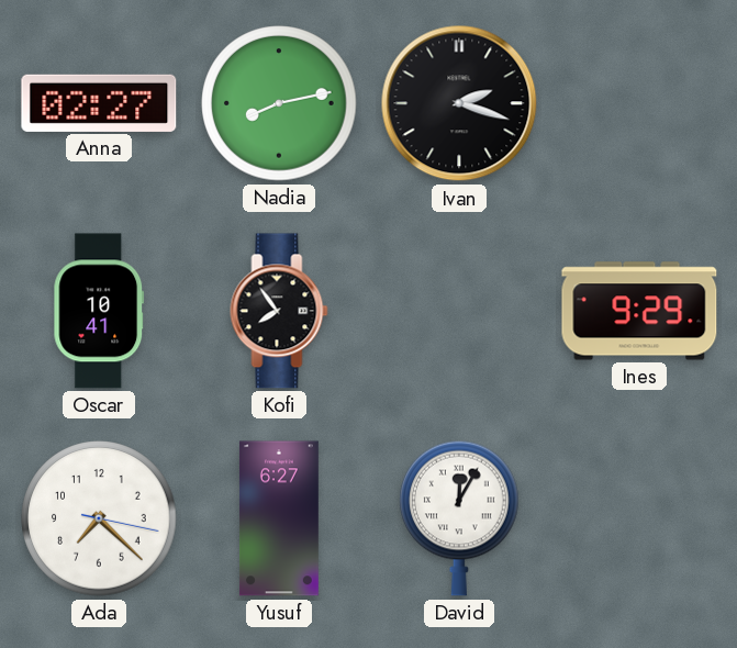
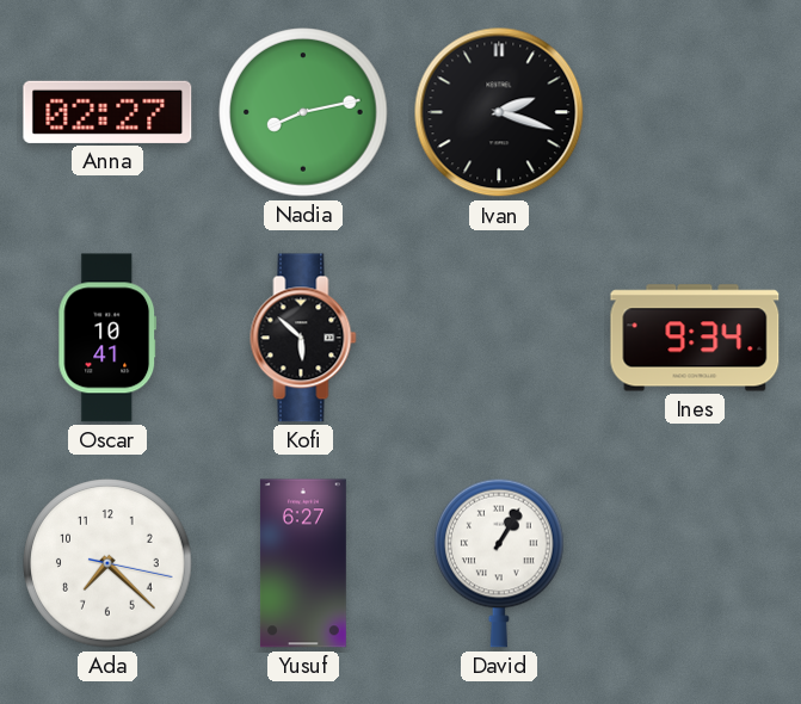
Kofi: 7:54 -> 5:52 (303, 338)
Ines: 9:29 -> 9:34 (695, 338)
David: 12:05 -> 1:05 (500, 563)
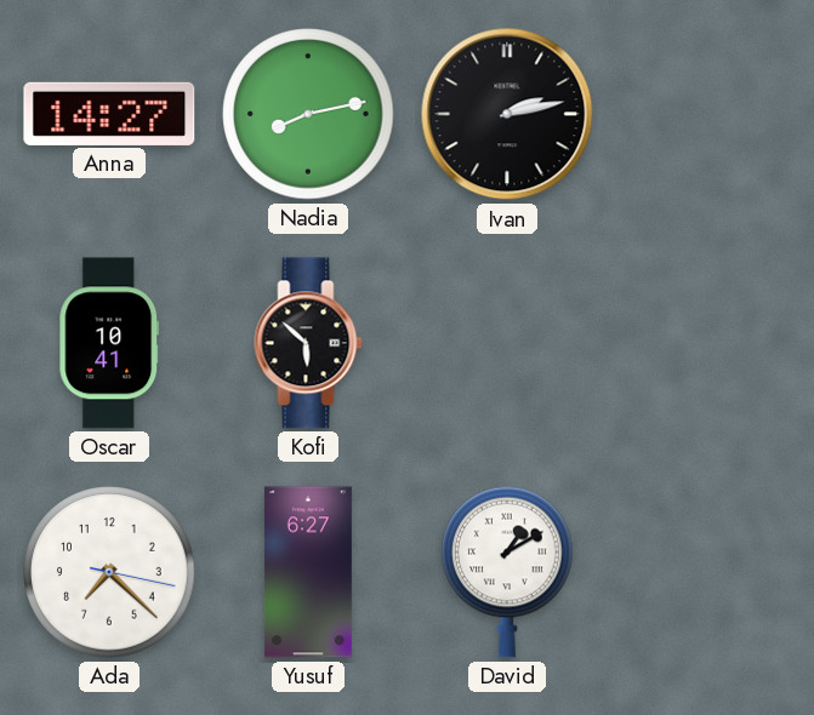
Anna: 02:27 -> 14:27 (109, 114)
Ivan: 2:18 -> 2:13 (507, 114)
Ines: 9:34 -> none (695, 338)
David: 1:05 -> 1:10 (508, 572)
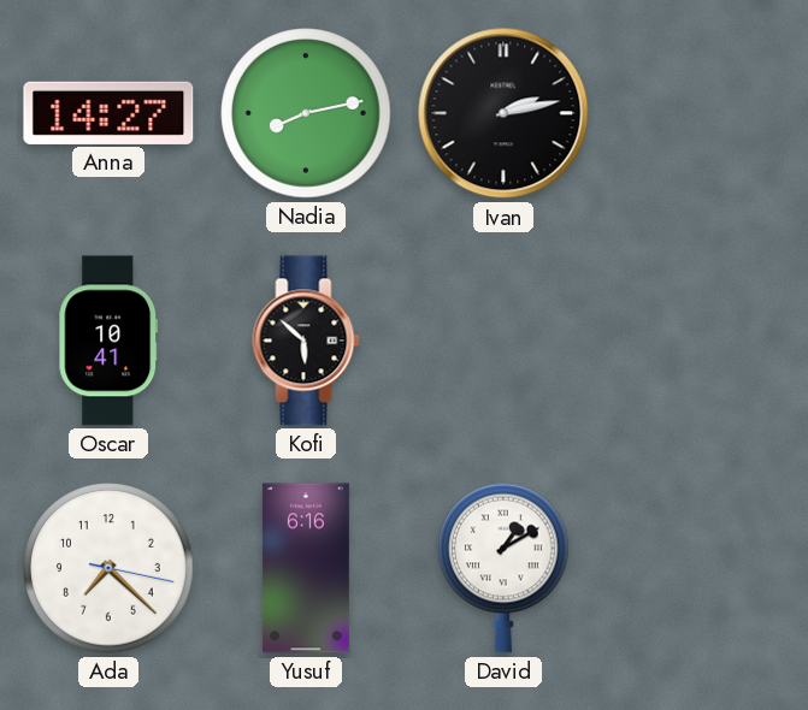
Yusuf: 6:27 -> 6:16 (306, 568)
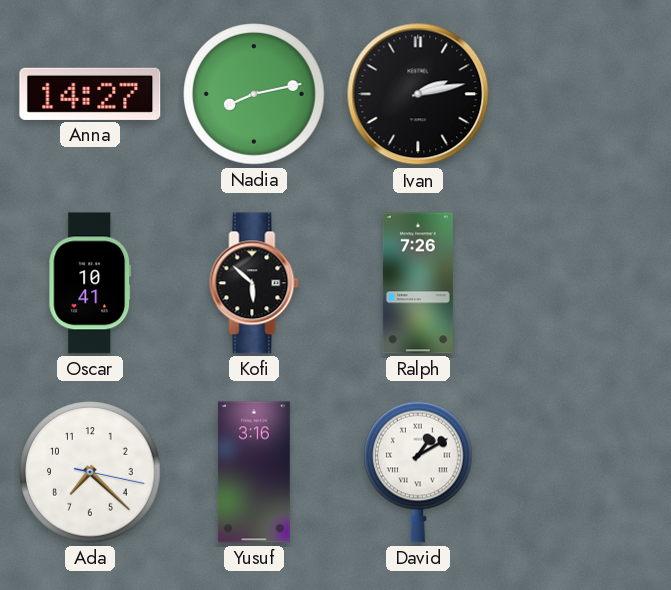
Ralph: none -> 7:26 (418, 283)
Yusuf: 6:16 -> 3:16 (254, 472)
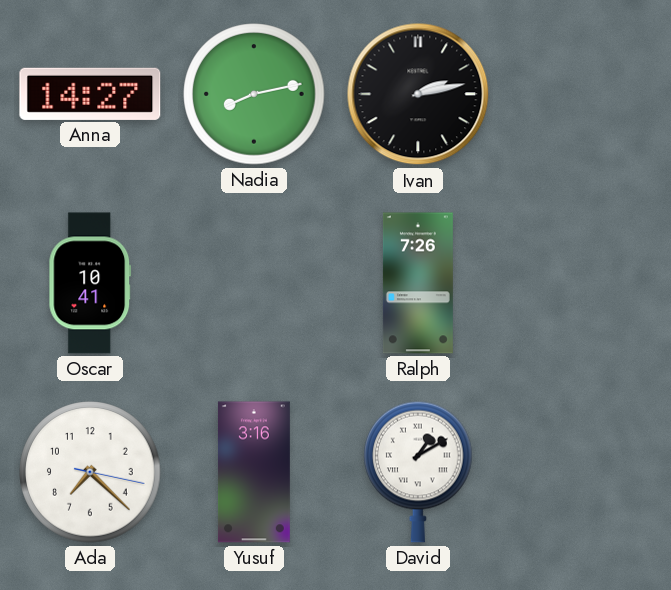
Kofi: 5:52 -> none (254, 283)
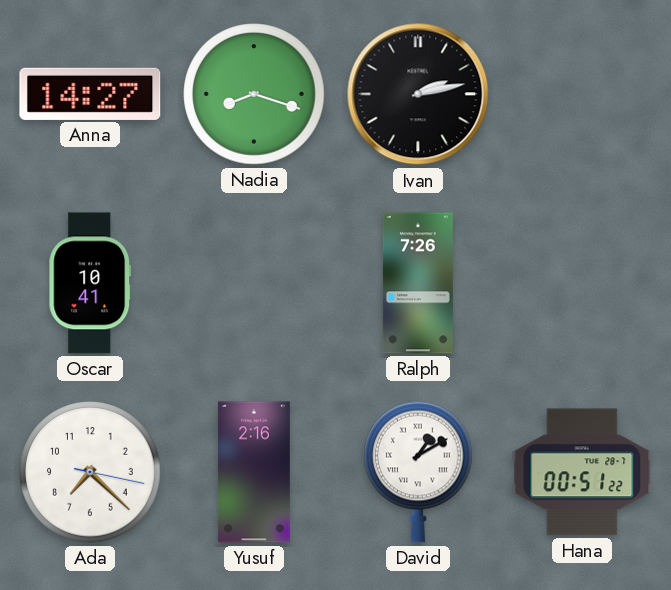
Nadia: 8:13 -> 8:18 (254, 94)
Yusuf: 3:16 -> 2:16 (254, 472)
Hana: none -> 00:51 (582, 472)
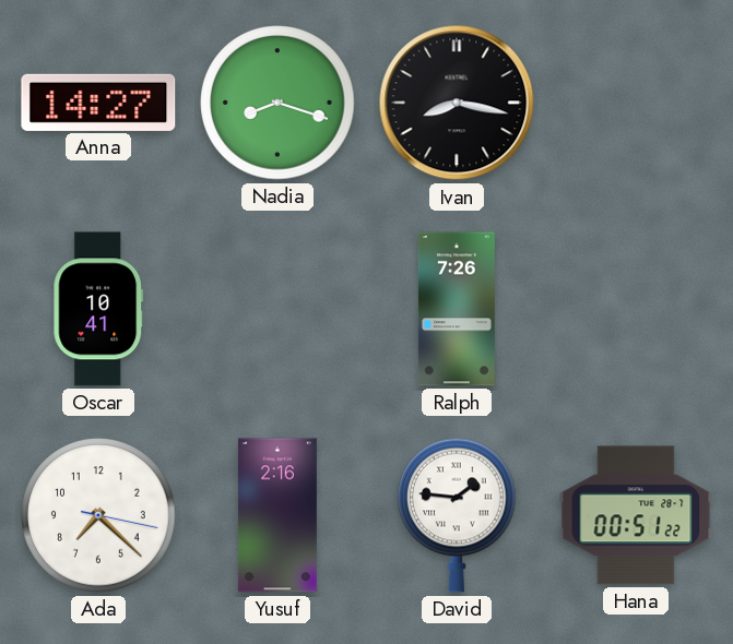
Ivan: 2:13 -> 8:17 (457, 103)
David: 1:10 -> 1:46 (458, 515)
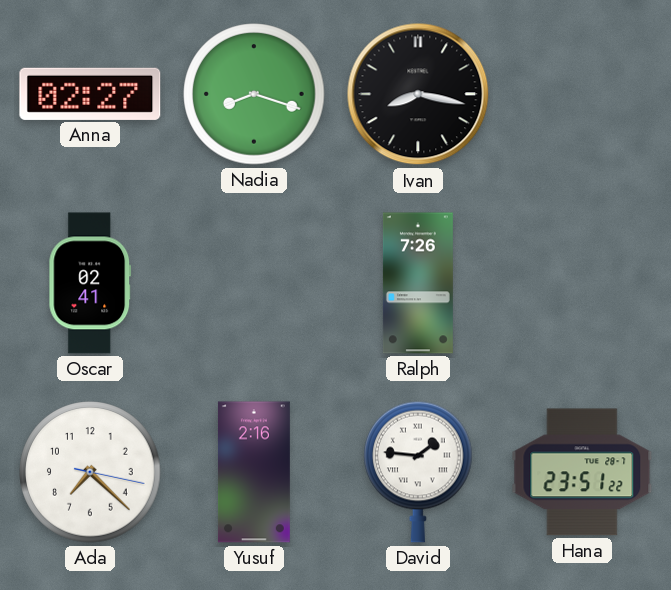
Anna: 14:27 -> 02:27 (90, 94)
Oscar: 10:41 -> 02:41 (90, 283)
Hana: 00:51 -> 23:51 (582, 472)
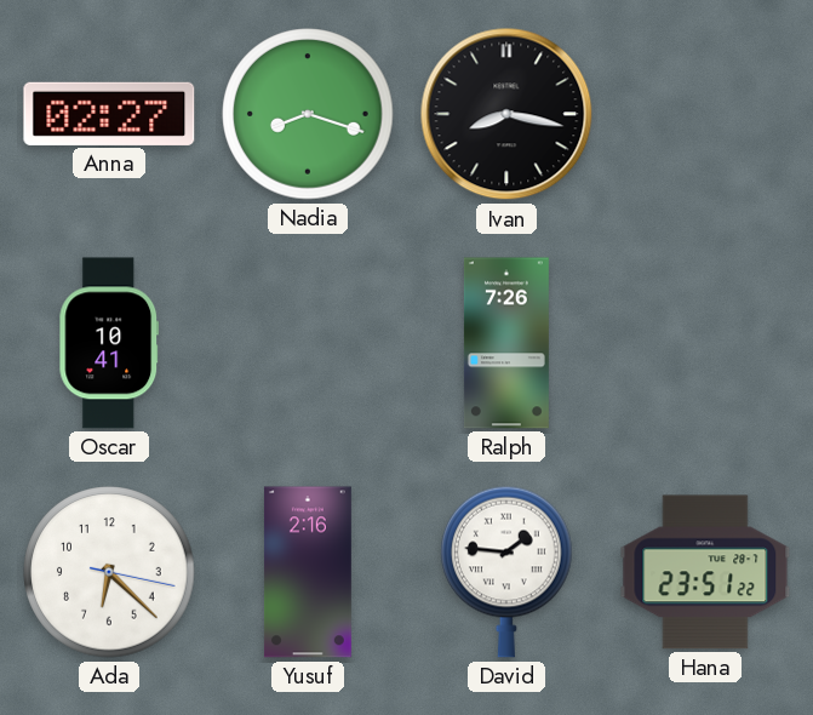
Oscar: 02:41 -> 10:41 (109, 343)
Ada: 7:22 -> 6:22 (109, 572)
